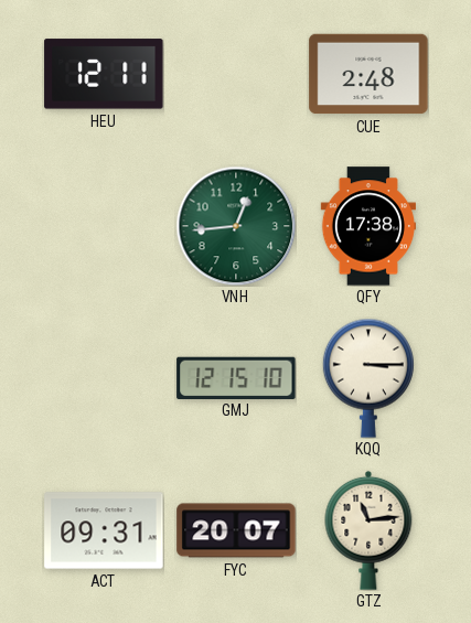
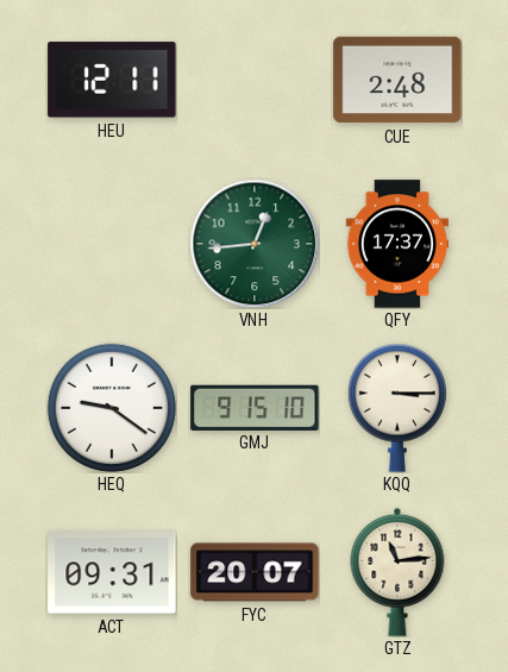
QFY: 17:38 -> 17:37 (396, 244)
HEQ: none -> 9:21 (112, 408)
GMJ: 12:15 -> 9:15 (255, 407)
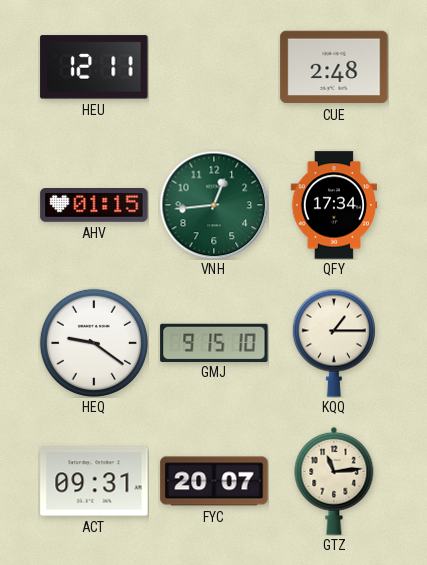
AHV: none -> 01:15 (94, 206)
QFY: 17:37 -> 17:34 (333, 205)
KQQ: 3:15 -> 1:15 (334, 343)
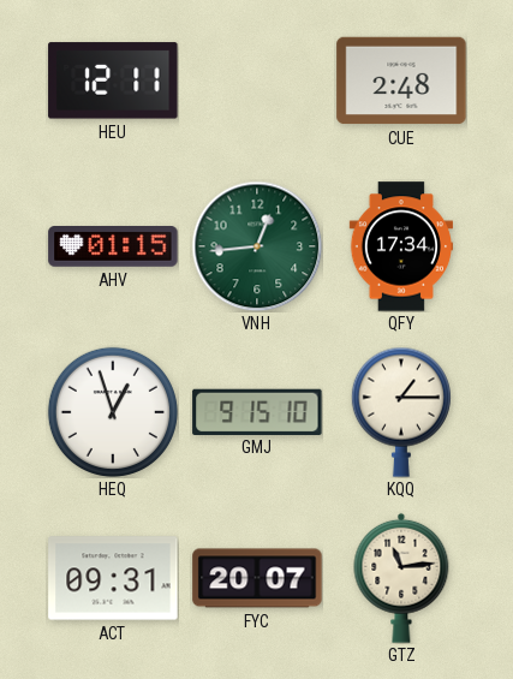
HEQ: 9:21 -> 12:57 (113, 412)
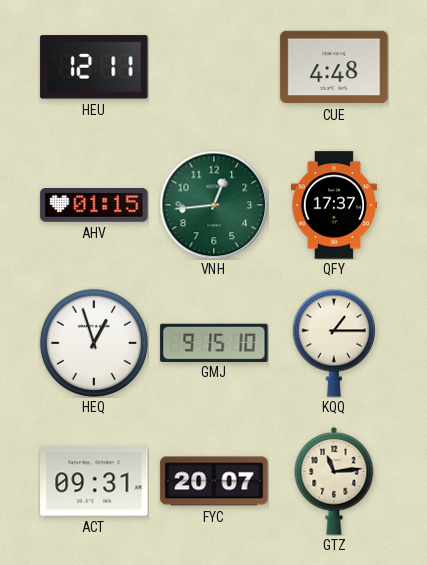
CUE: 2:48 -> 4:48 (334, 67)
QFY: 17:34 -> 17:37 (333, 205)
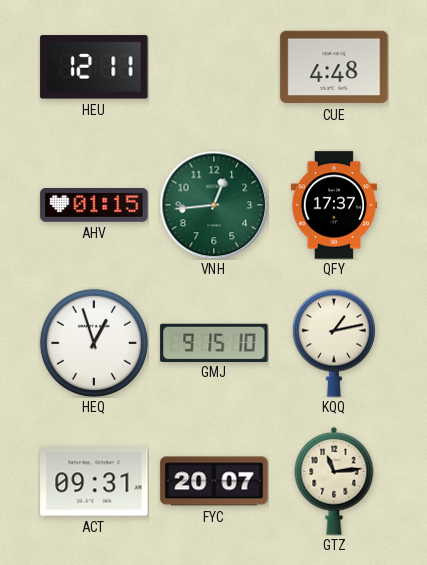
KQQ: 1:15 -> 1:13 (334, 343)
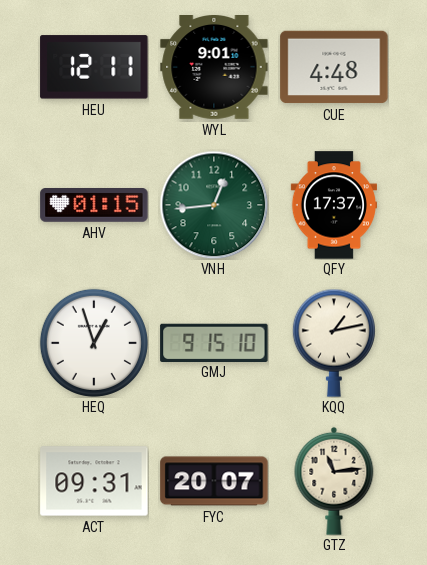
WYL: none -> 9:01 (214, 68)
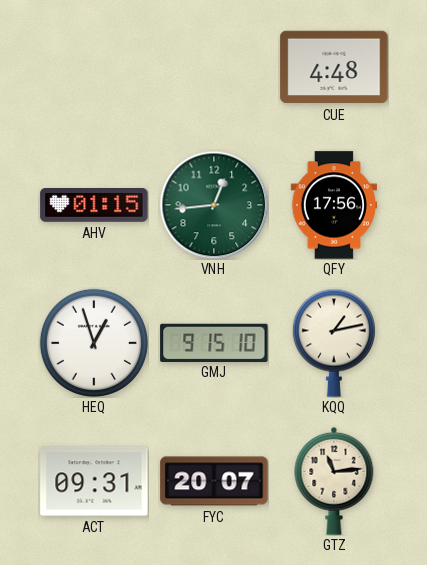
HEU: 12:11 -> none (94, 67)
WYL: 9:01 -> none (214, 68)
QFY: 17:37 -> 17:56 (333, 205)
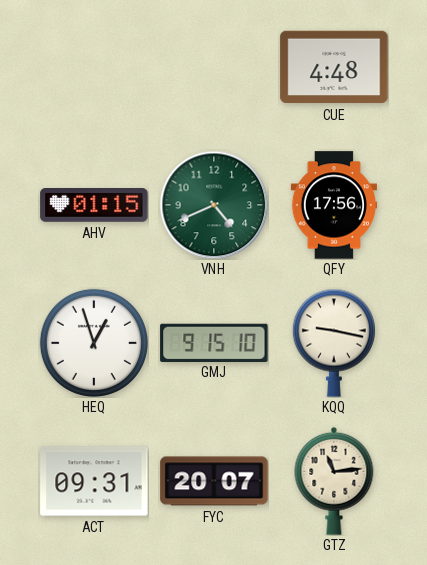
VNH: 12:44 -> 4:41 (214, 205)
KQQ: 1:13 -> 9:17 (334, 343)
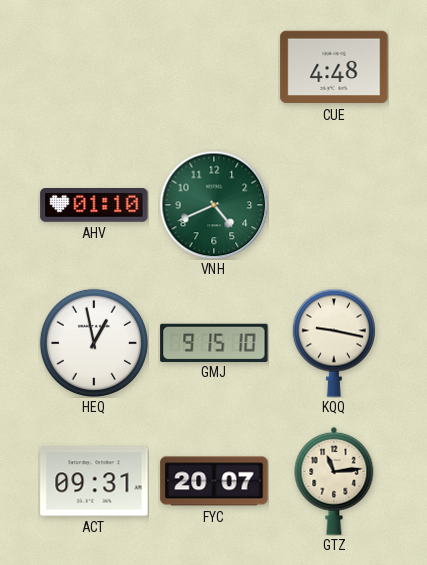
AHV: 01:15 -> 01:10 (94, 206)
QFY: 17:56 -> none (333, 205)
HEQ: 12:57 -> 12:58 (94, 343)
